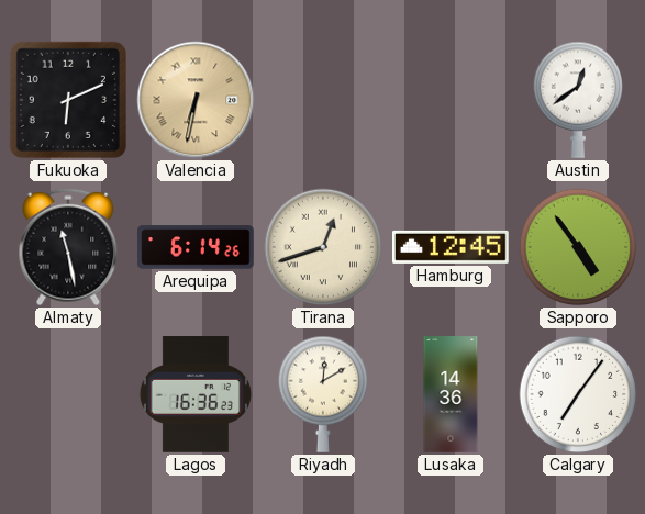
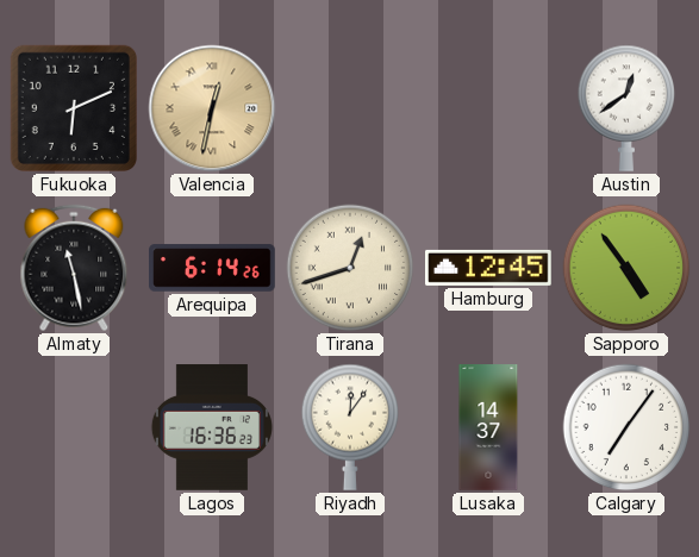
Valencia: 6:32 -> 12:32 (212, 108)
Riyadh: 12:10 -> 12:06 (349, 427)
Lusaka: 14:36 -> 14:37 (488, 427)
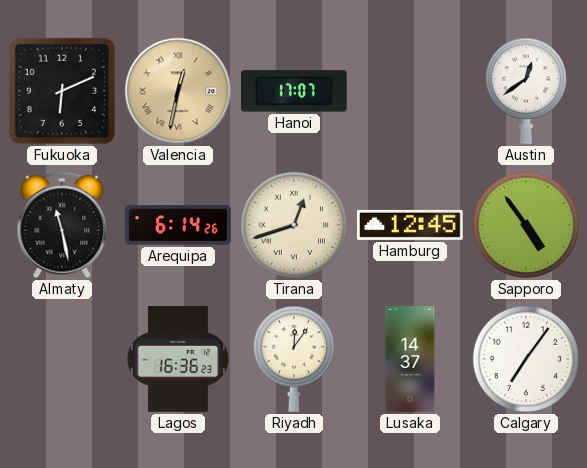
Hanoi: none -> 17:07 (294, 91)
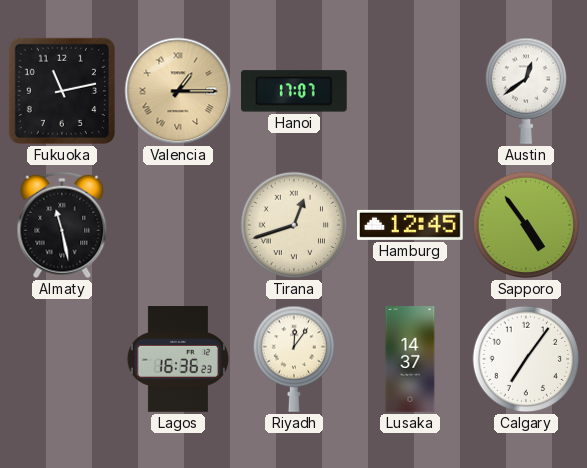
Fukuoka: 6:11 -> 11:13 (62, 91)
Valencia: 12:32 -> 1:15 (178, 91)
Arequipa: 6:14 -> none (178, 225)
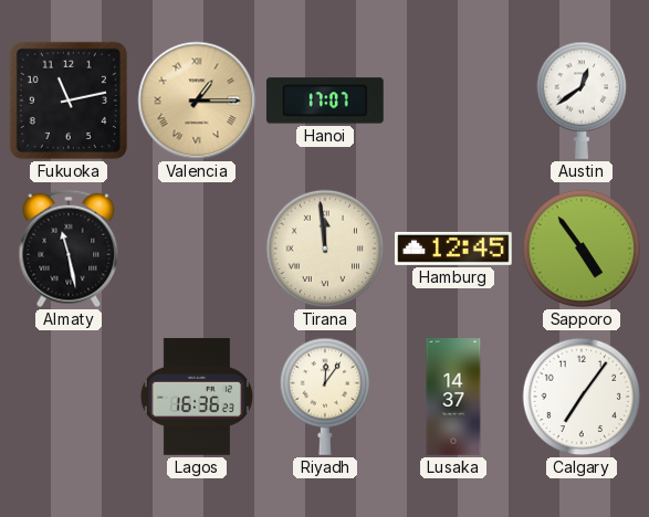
Tirana: 12:42 -> 11:59 (325, 249)
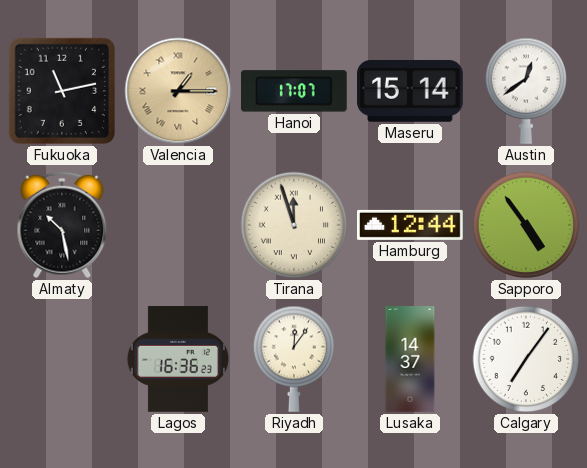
Maseru: none -> 15:14 (411, 91)
Almaty: 11:28 -> 10:28 (62, 225)
Tirana: 11:59 -> 11:57 (294, 225)
Hamburg: 12:45 -> 12:44 (411, 225)
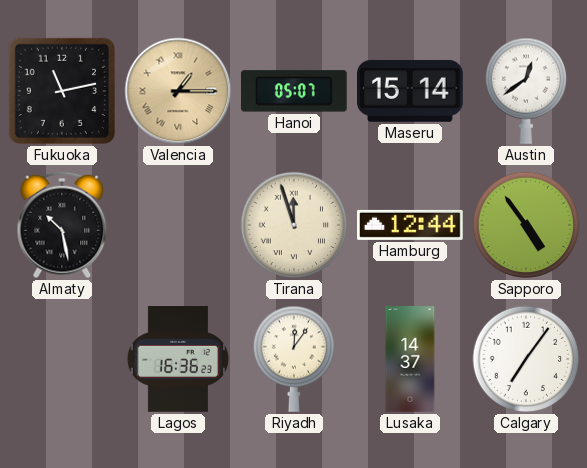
Hanoi: 17:07 -> 05:07 (294, 91)
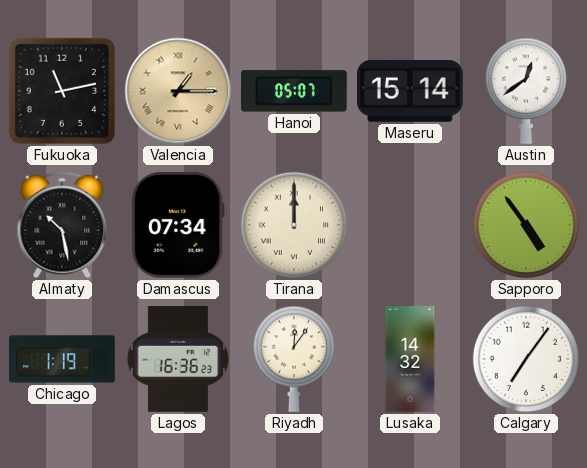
Damascus: none -> 07:34 (178, 226)
Tirana: 11:57 -> 12:00 (294, 225)
Hamburg: 12:44 -> none (411, 225)
Chicago: none -> 1:19 (62, 359)
Lusaka: 14:37 -> 14:32 (410, 359)
